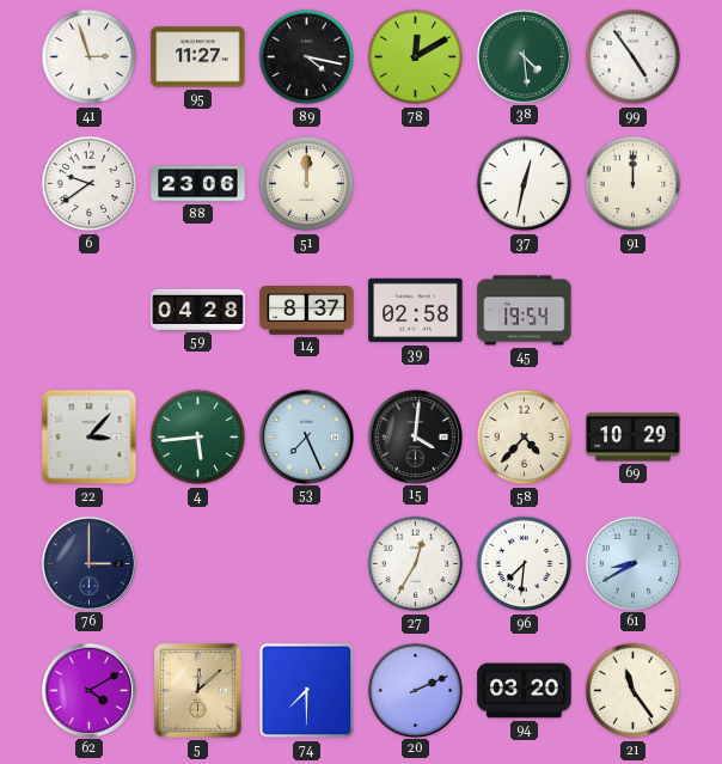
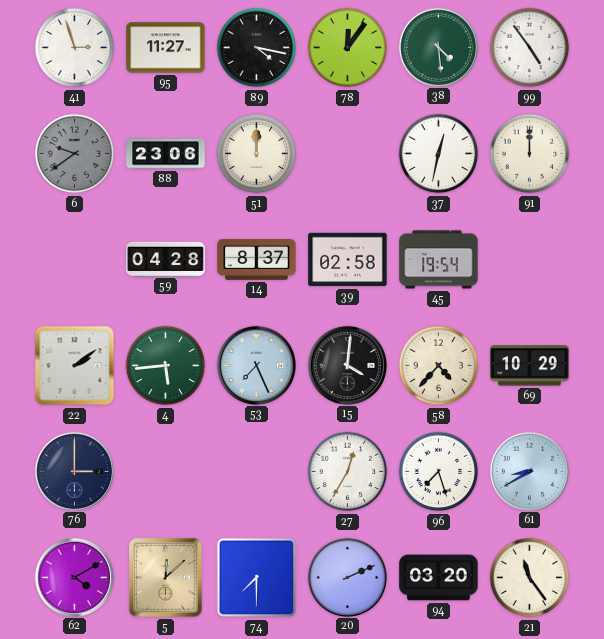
78: 12:10 -> 12:06 (348, 48)
6 dial: white -> grey (75, 154)
22: 3:07 -> 2:09 (75, 366)
96: 7:31 -> 7:27 (439, 472)
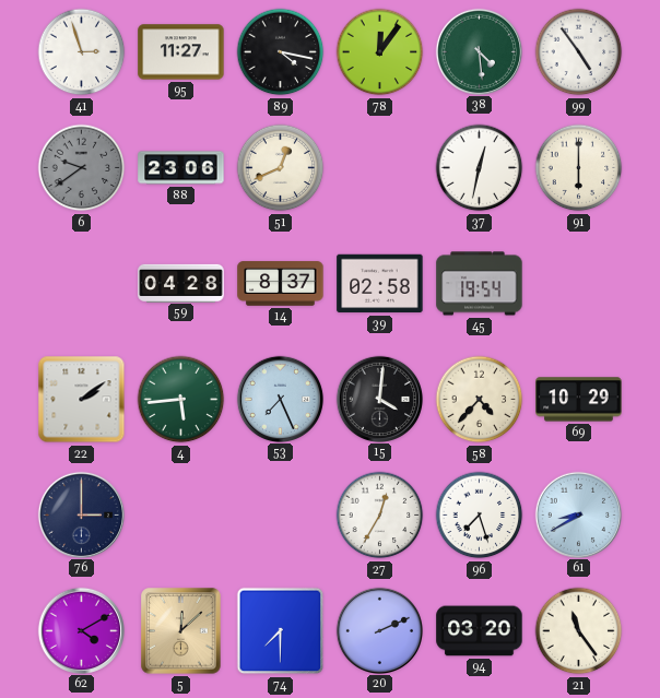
51: 12:00 -> 12:41 (281, 168)
91: 12:00 -> 6:00 (579, 168)
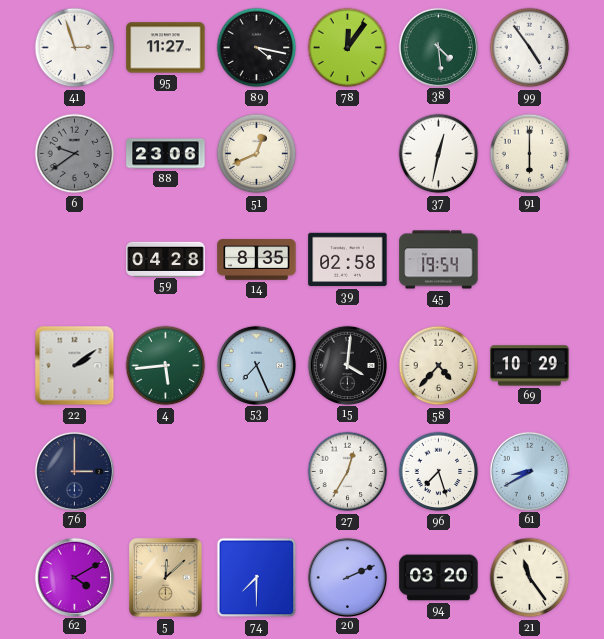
14: 8:37 -> 8:35 (257, 260)
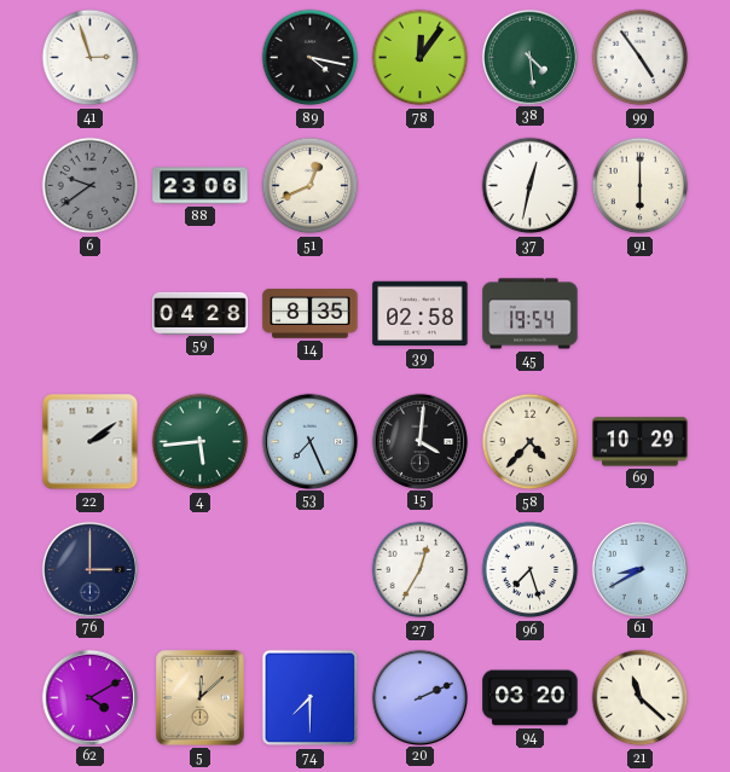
95: 11:27 -> none (166, 48)
21: 11:24 -> 11:22 (641, 698)
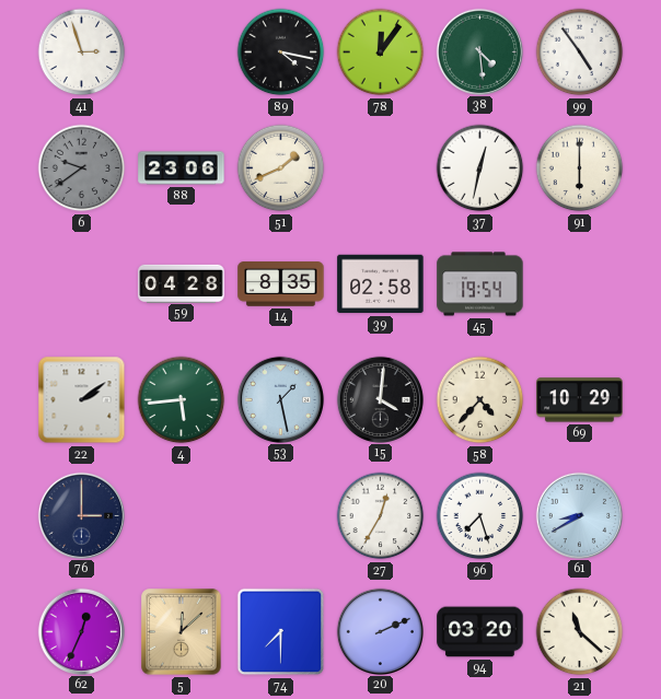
51: 12:41 -> 1:41 (281, 168)
53: 7:26 -> 1:28 (280, 399)
62: 4:10 -> 12:34 (81, 631)
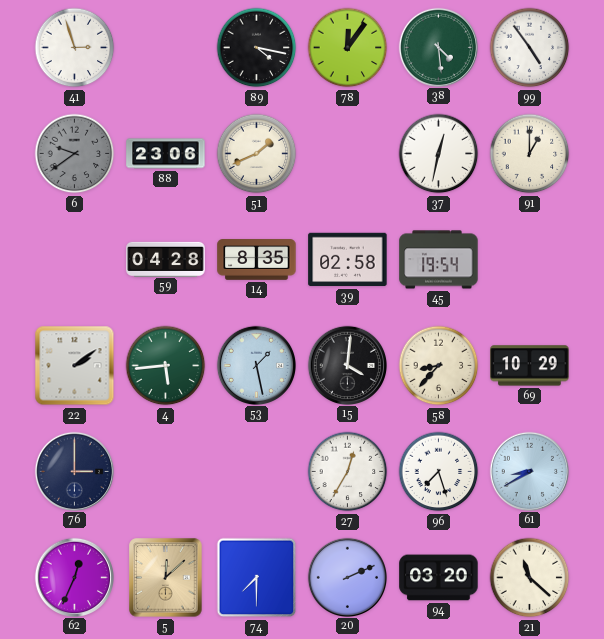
91: 6:00 -> 1:00 (530, 154)
58: 4:37 -> 8:37 (439, 366)
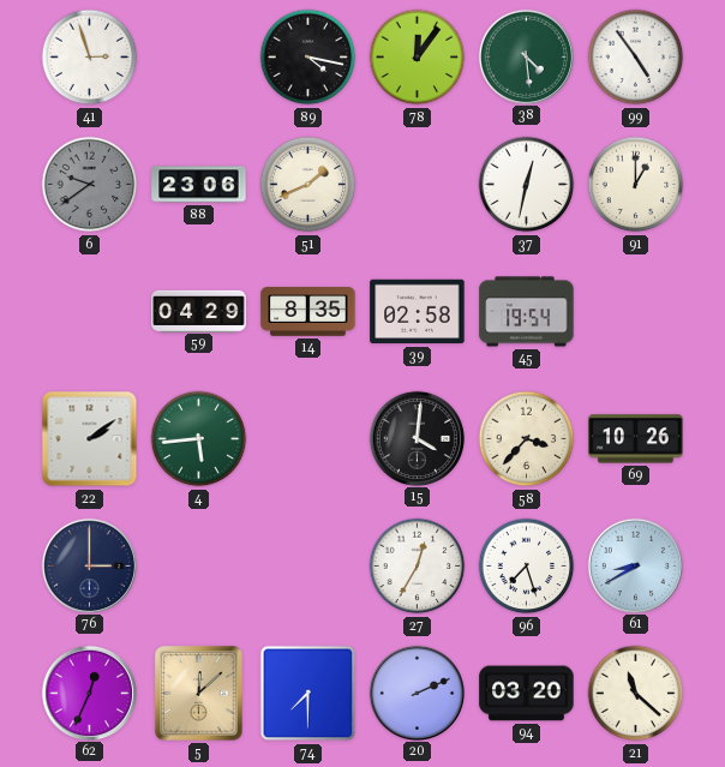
59: 04:28 -> 04:29 (199, 311)
53: 1:28 -> none (256, 365)
58: 8:37 -> 3:37 (527, 439)
69: 10:29 -> 10:26 (636, 439)
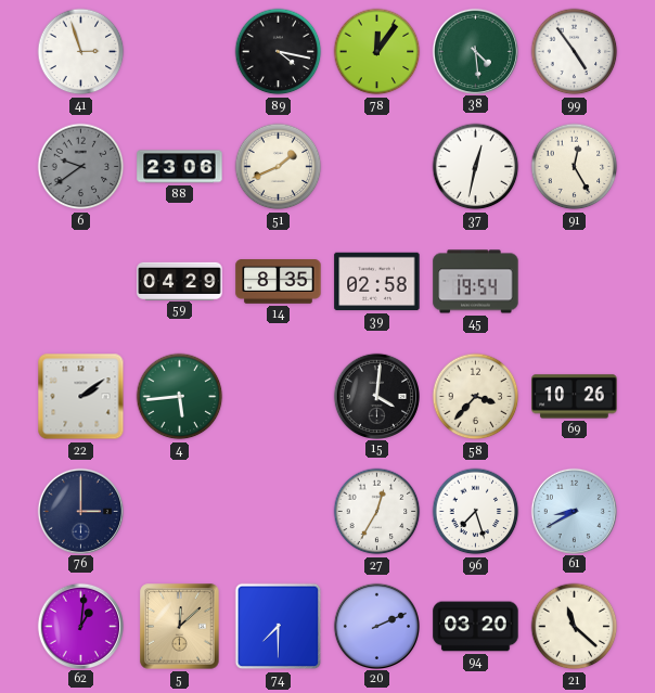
91: 1:00 -> 12:25 (575, 167)
62: 12:34 -> 1:01 (80, 626)
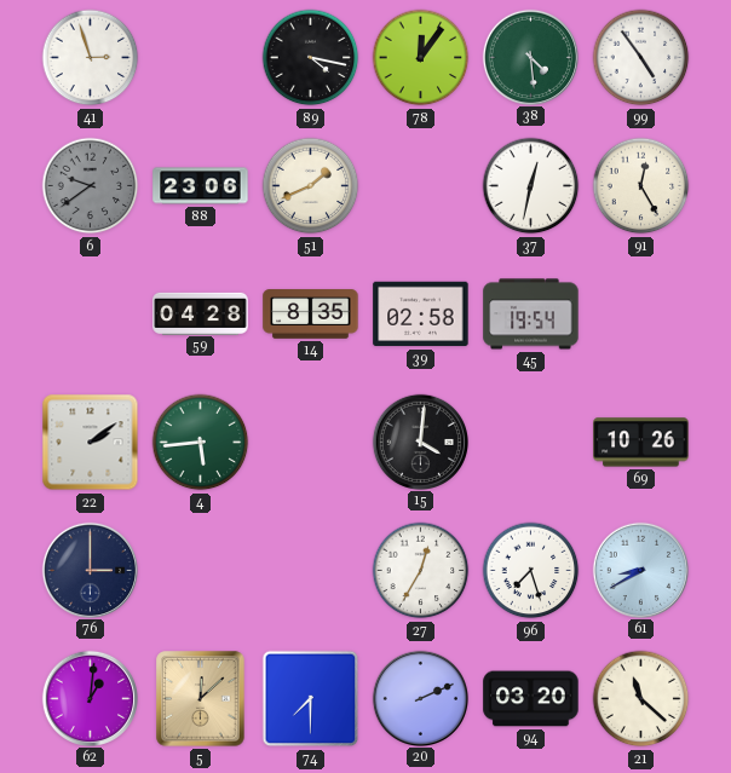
59: 04:29 -> 04:28 (201, 313)
58: 3:37 -> none (476, 397)
